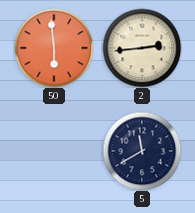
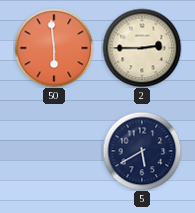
2: 2:44 -> 2:45 (142, 48)
5: 11:40 -> 5:40 (142, 151)
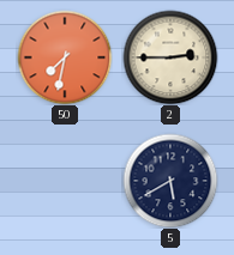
50: 5:59 -> 7:32 (65, 57)
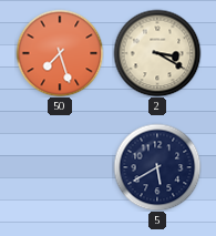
50: 7:32 -> 7:27 (60, 53)
2: 2:45 -> 3:20 (157, 53)
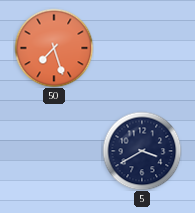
2: 3:20 -> none (157, 53)
5: 5:40 -> 3:40 (142, 151)
